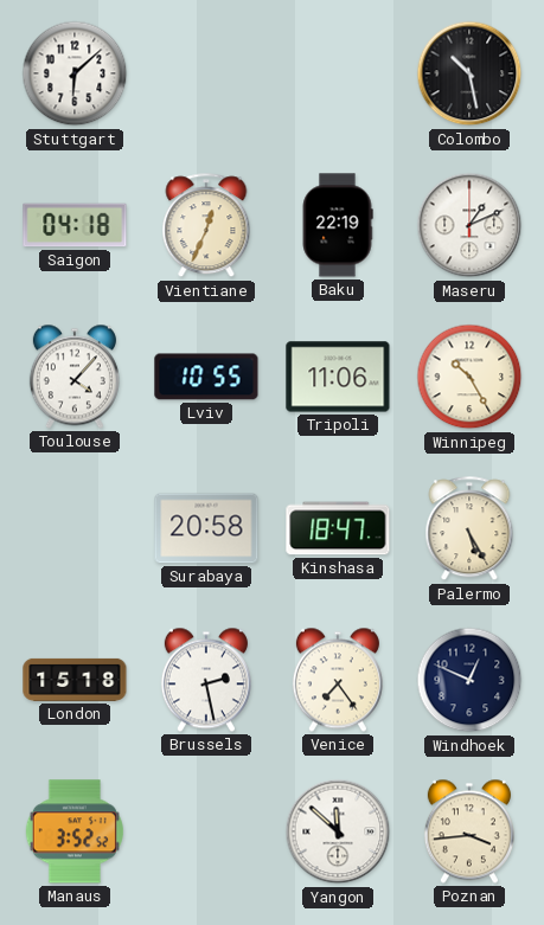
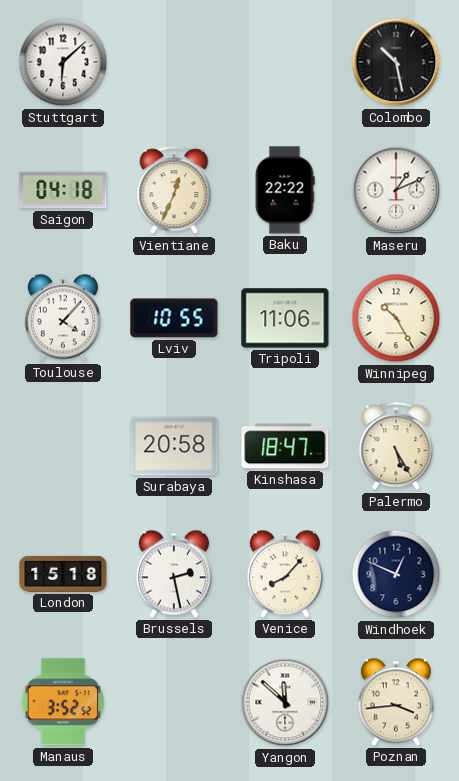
Baku: 22:19 -> 22:22 (285, 190)
Venice: 7:24 -> 8:07 (285, 574)
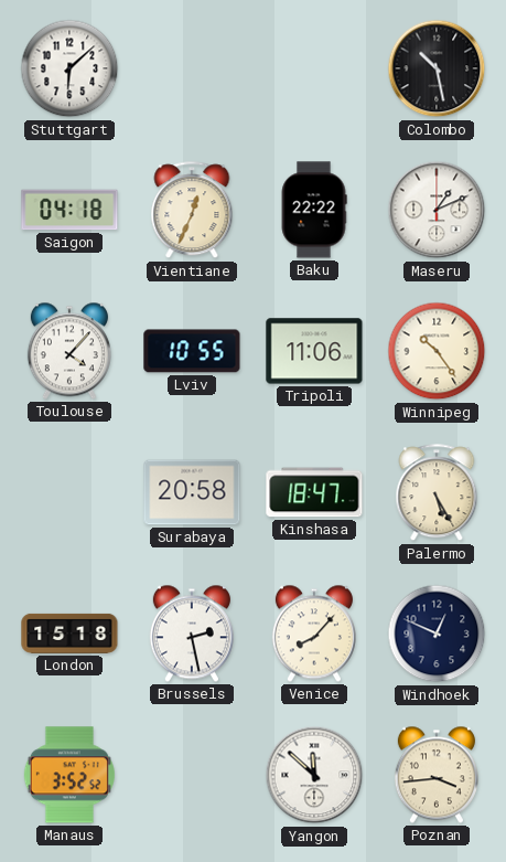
Winnipeg: 10:25 -> 10:24 (437, 351)
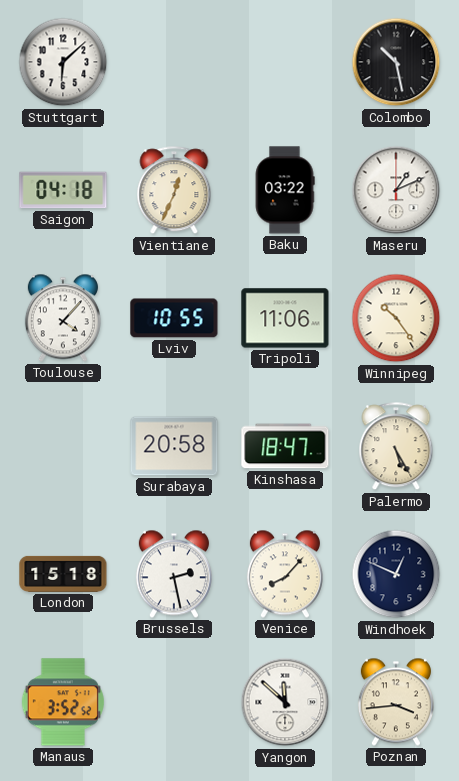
Baku: 22:22 -> 03:22 (285, 190)
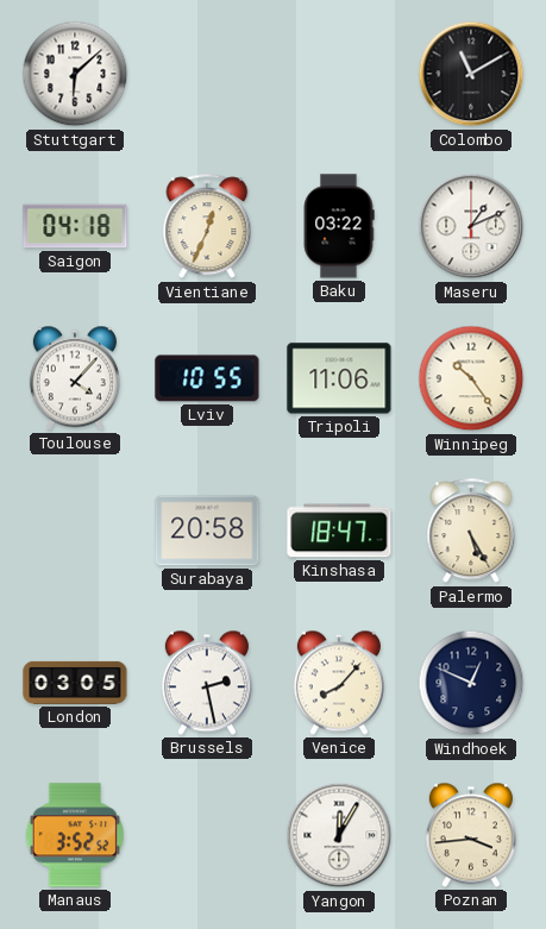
Colombo: 10:28 -> 11:10 (471, 74)
London: 15:18 -> 03:05 (75, 683)
Yangon: 11:52 -> 12:05 (339, 835)
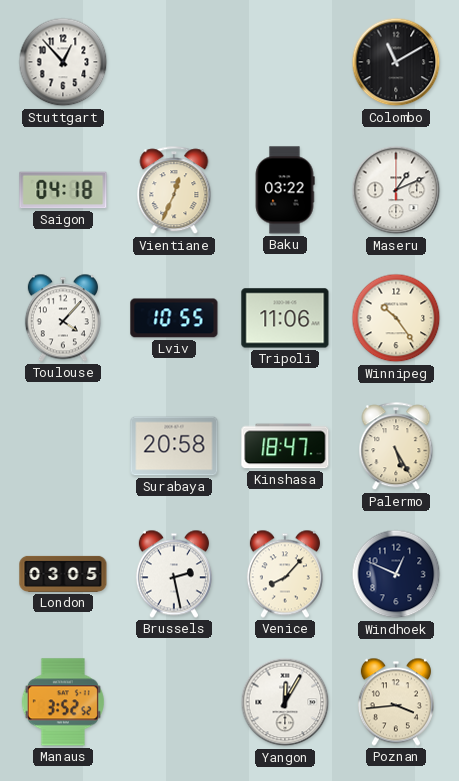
Stuttgart: 6:08 -> 12:53 (63, 62)
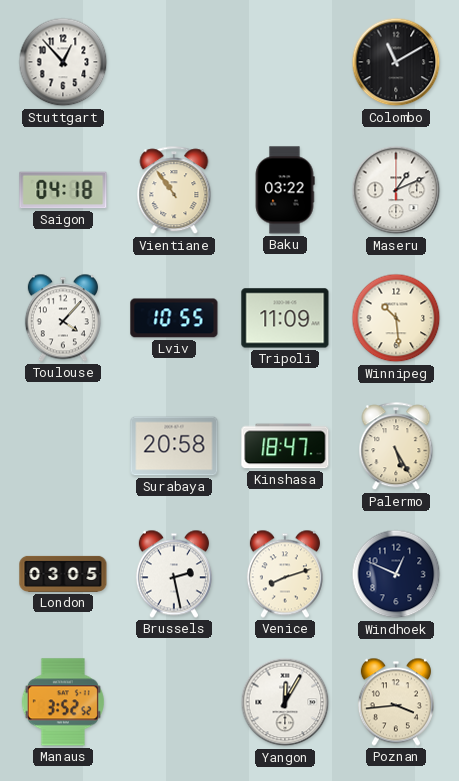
Vientiane: 12:34 -> 10:54 (174, 191)
Tripoli: 11:06 -> 11:09 (285, 318)
Winnipeg: 10:24 -> 10:29 (396, 318)
Venice: 8:07 -> 8:12 (285, 574)
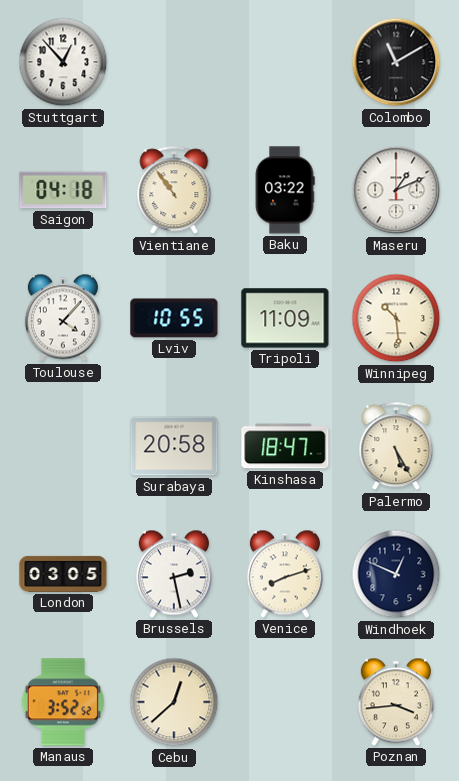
Cebu: none -> 12:38 (174, 702)
Yangon: 12:05 -> none (285, 702)
